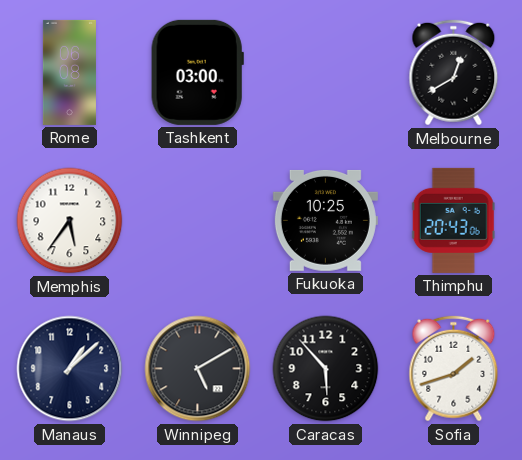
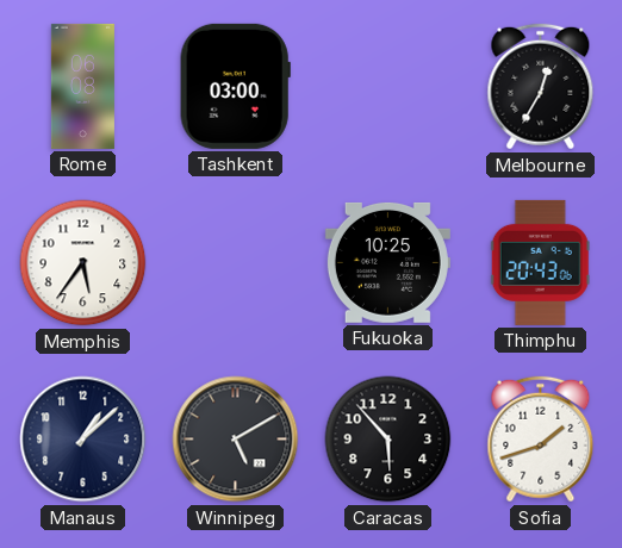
Melbourne: 12:40 -> 12:35 (541, 87)
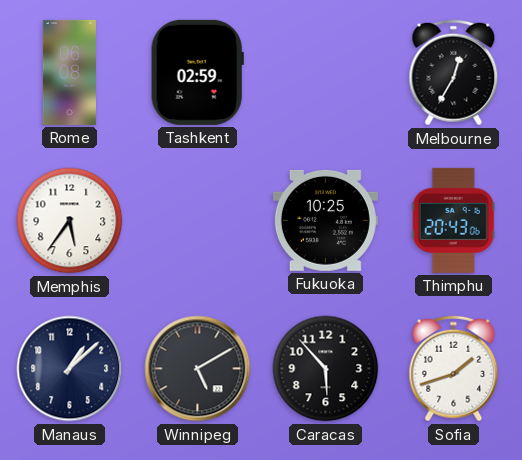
Tashkent: 03:00 -> 02:59 (197, 72)
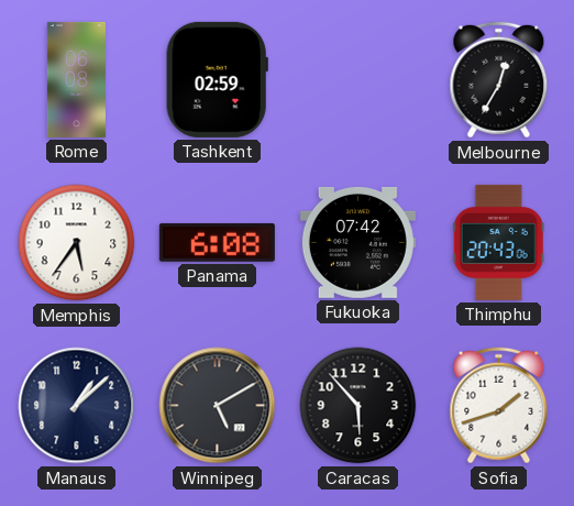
Panama: none -> 6:08 (217, 242)
Fukuoka: 10:25 -> 07:42 (357, 242)
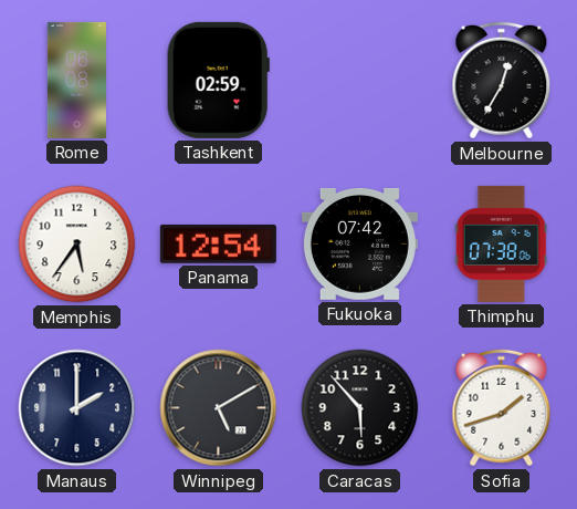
Panama: 6:08 -> 12:54 (218, 243)
Thimphu: 20:43 -> 07:38 (501, 243)
Manaus: 1:08 -> 2:00 (77, 408)
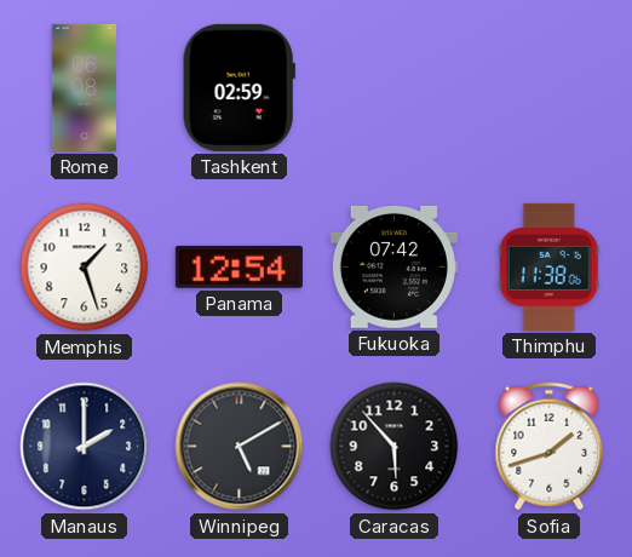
Melbourne: 12:35 -> none (502, 81)
Memphis: 5:36 -> 1:27 (85, 268)
Thimphu: 07:38 -> 11:38 (548, 266)
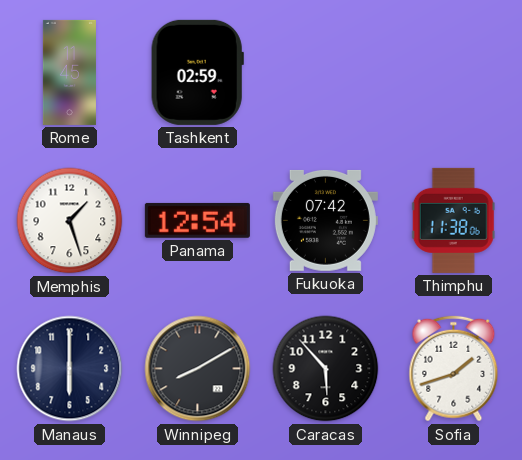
Rome: 06:08 -> 11:45 (69, 72)
Manaus: 2:00 -> 6:00 (70, 369)
Winnipeg: 5:10 -> 8:10 (198, 369)
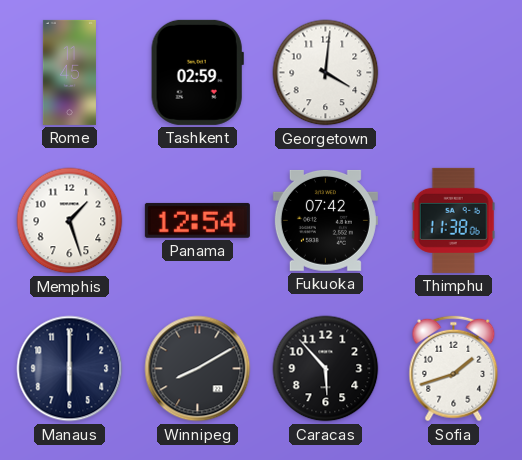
Georgetown: none -> 4:01 (326, 73)
